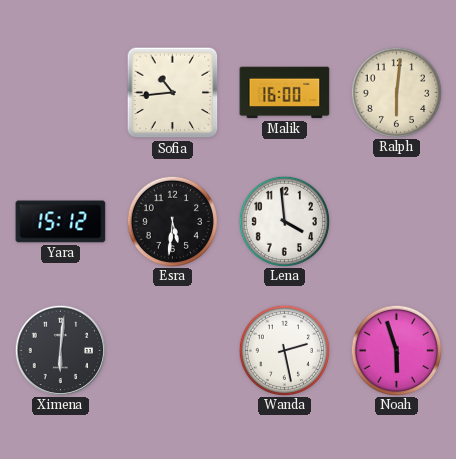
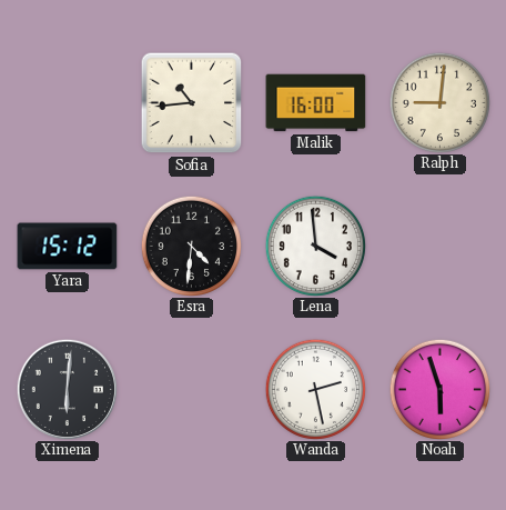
Ralph: 6:01 -> 9:01 (439, 102)
Esra: 5:31 -> 4:31 (191, 246)
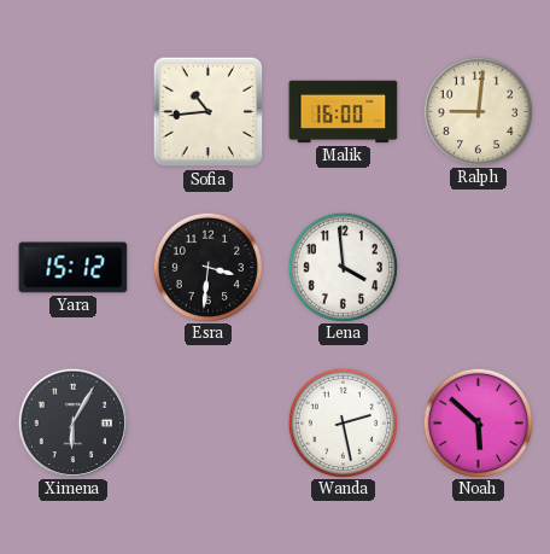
Esra: 4:31 -> 3:31 (207, 267)
Ximena: 6:01 -> 6:05 (72, 422)
Noah: 5:57 -> 5:52 (478, 422)
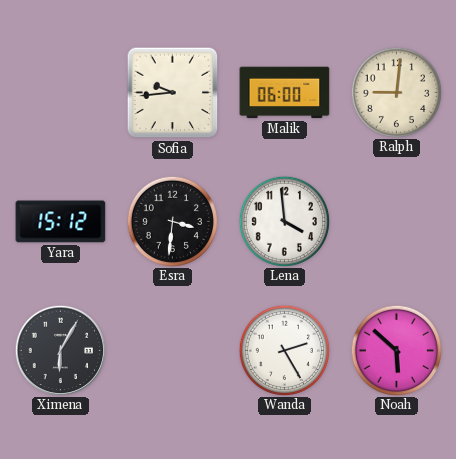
Sofia: 10:44 -> 9:44 (173, 93)
Malik: 16:00 -> 06:00 (285, 93)
Wanda: 2:28 -> 2:25 (284, 350)
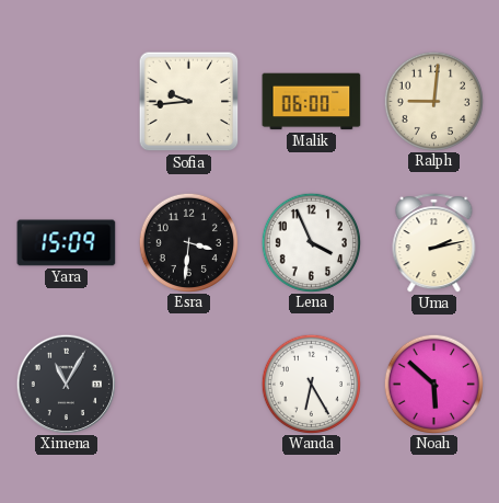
Yara: 15:12 -> 15:09 (67, 243)
Lena: 3:59 -> 3:56 (311, 242)
Uma: none -> 2:13 (434, 243)
Ximena: 6:05 -> 11:05 (66, 384)
Wanda: 2:25 -> 6:25 (311, 384)
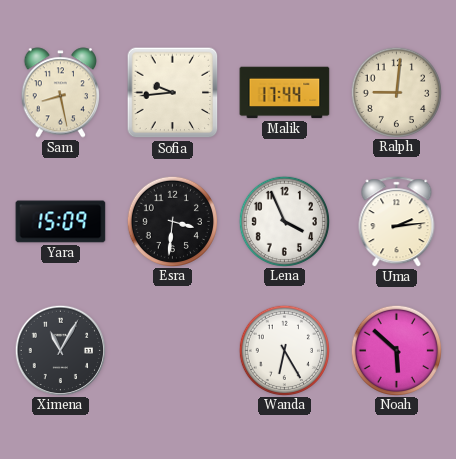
Sam: none -> 8:28 (60, 93)
Malik: 06:00 -> 17:44 (285, 93)
Uma: 2:13 -> 2:14 (397, 222)
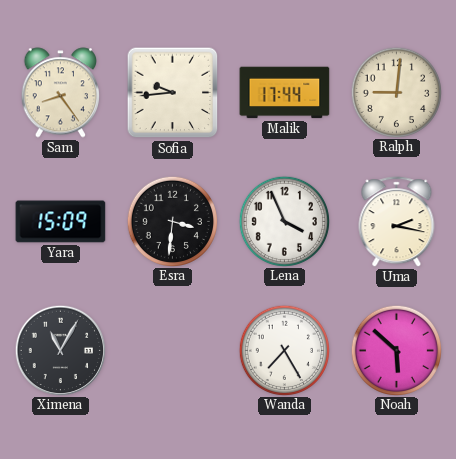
Sam: 8:28 -> 8:24 (60, 93)
Uma: 2:14 -> 2:17 (397, 222)
Wanda: 6:25 -> 7:25 (284, 350)
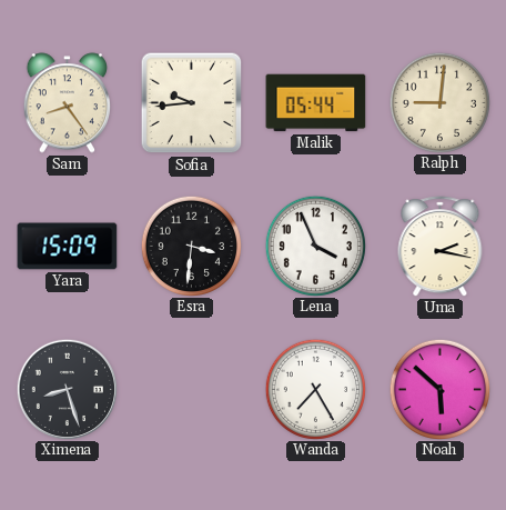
Malik: 17:44 -> 05:44 (316, 103)
Ximena: 11:05 -> 8:27 (67, 389)
